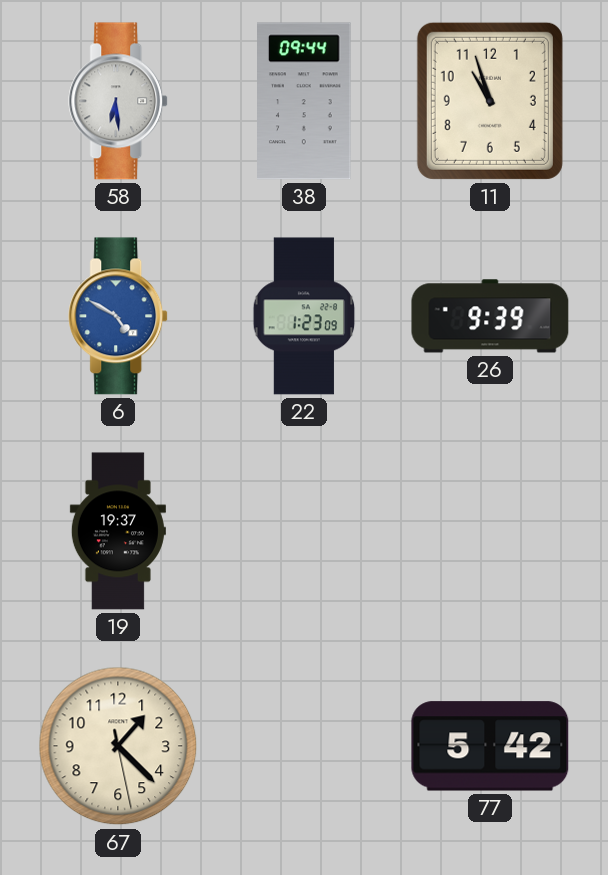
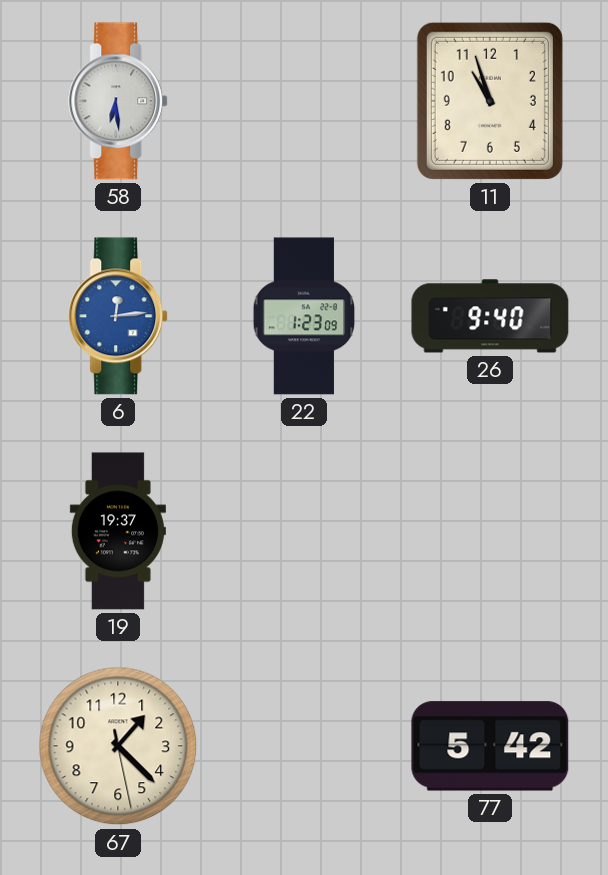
38: 09:44 -> none (304, 101)
6: 4:50 -> 12:14 (119, 316)
26: 9:39 -> 9:40 (490, 316)
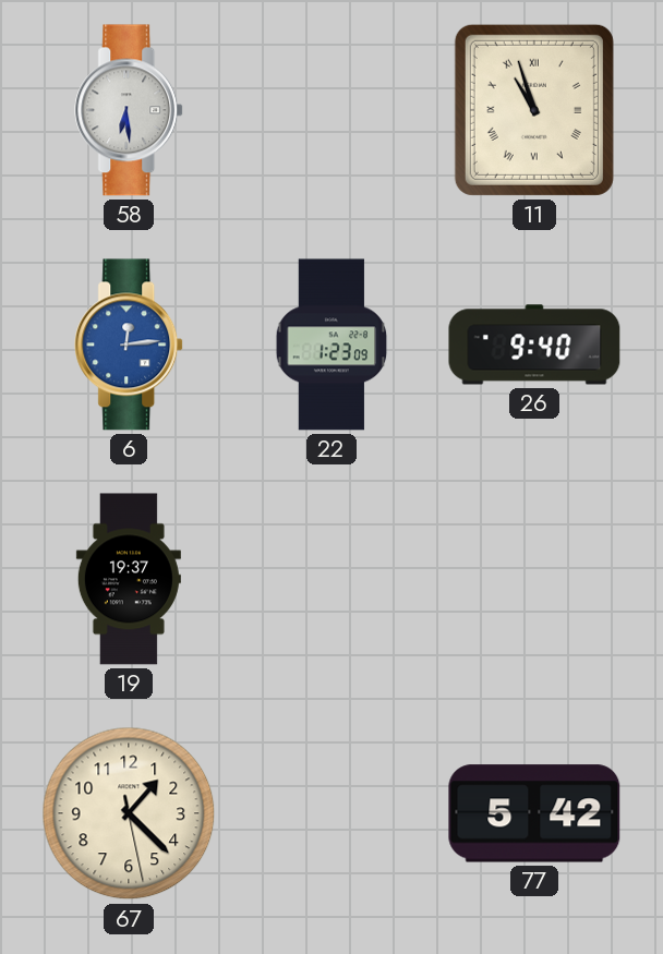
11 numerals: Arabic -> Roman (534, 110)
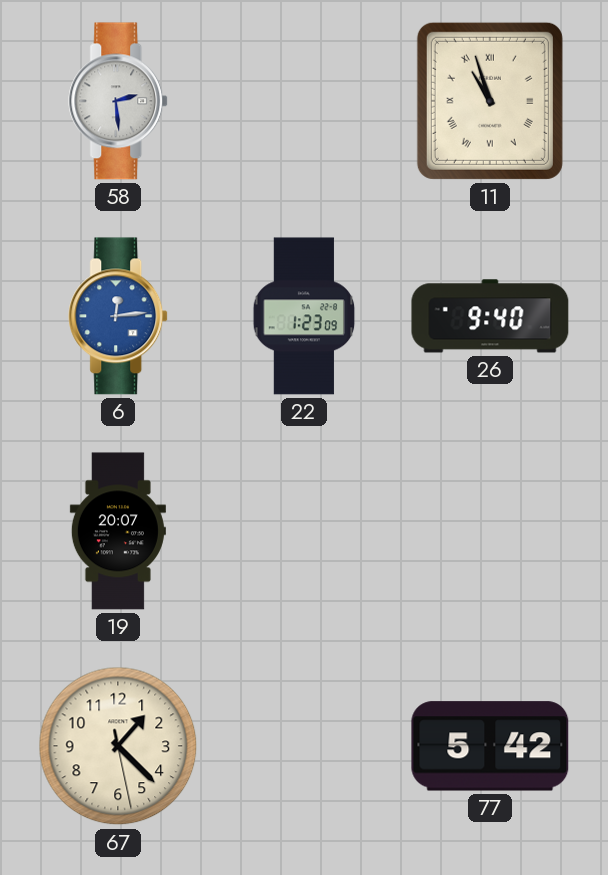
58: 6:29 -> 2:29 (119, 101)
19: 19:37 -> 20:07 (118, 531)
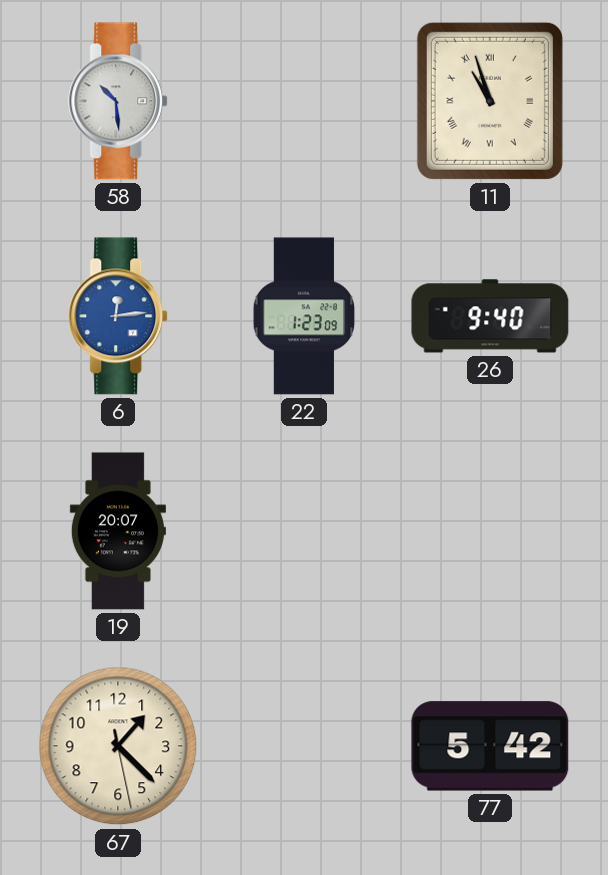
58: 2:29 -> 10:29 (119, 101)
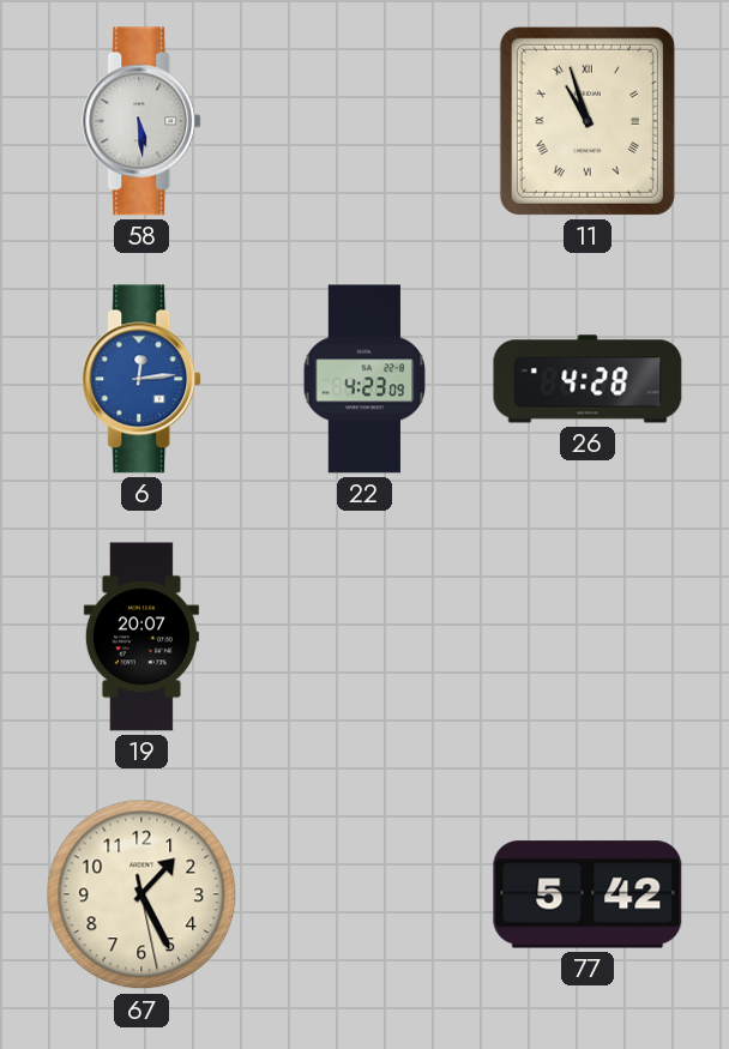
58: 10:29 -> 5:29 (143, 121)
22: 1:23 -> 4:23 (365, 379)
26: 9:40 -> 4:28 (588, 379)
67: 1:22 -> 1:25 (141, 894)
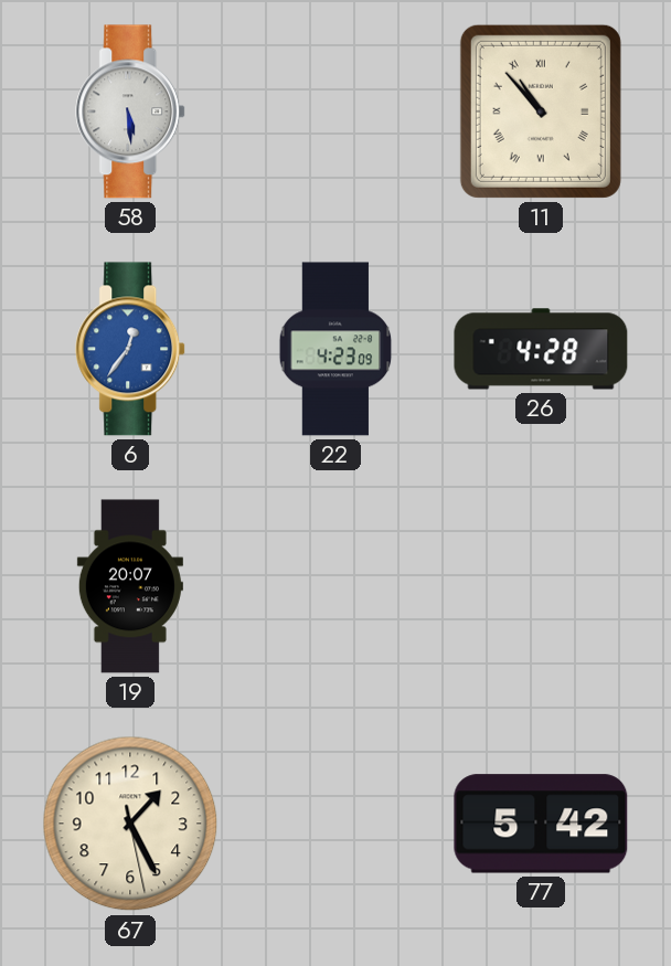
11: 10:57 -> 10:53 (541, 112)
6: 12:14 -> 12:36 (131, 349)
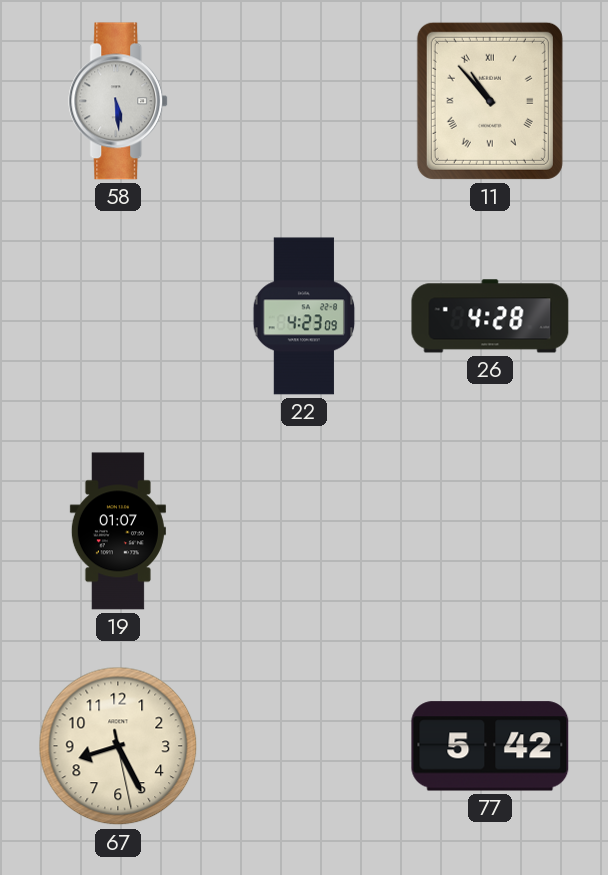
6: 12:36 -> none (131, 349)
19: 20:07 -> 01:07 (118, 531)
67: 1:25 -> 8:25 (118, 746)
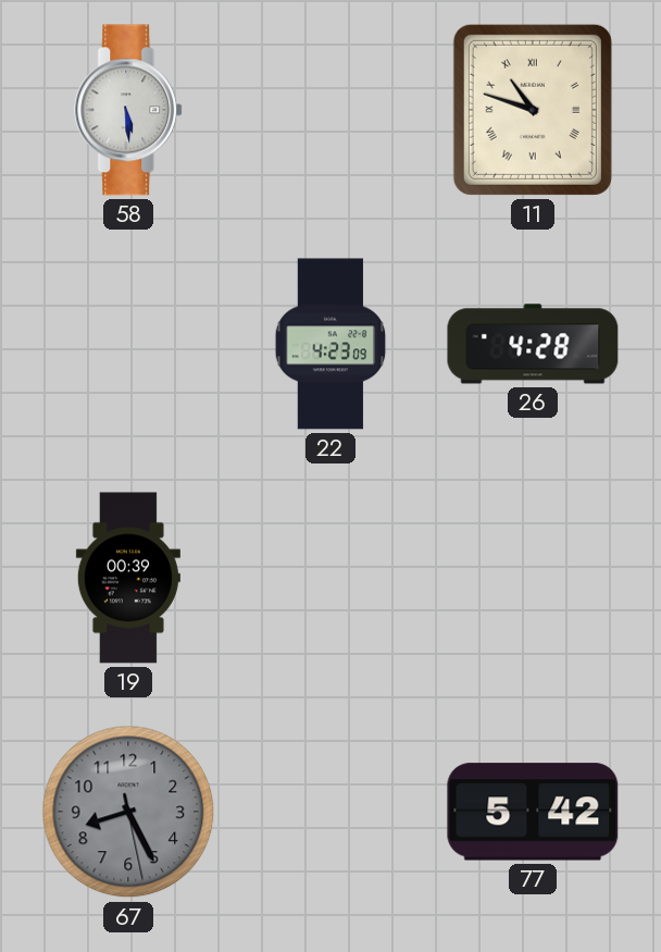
11: 10:53 -> 10:48 (533, 110)
19: 01:07 -> 00:39 (128, 578)
67 dial: cream -> grey (128, 812)
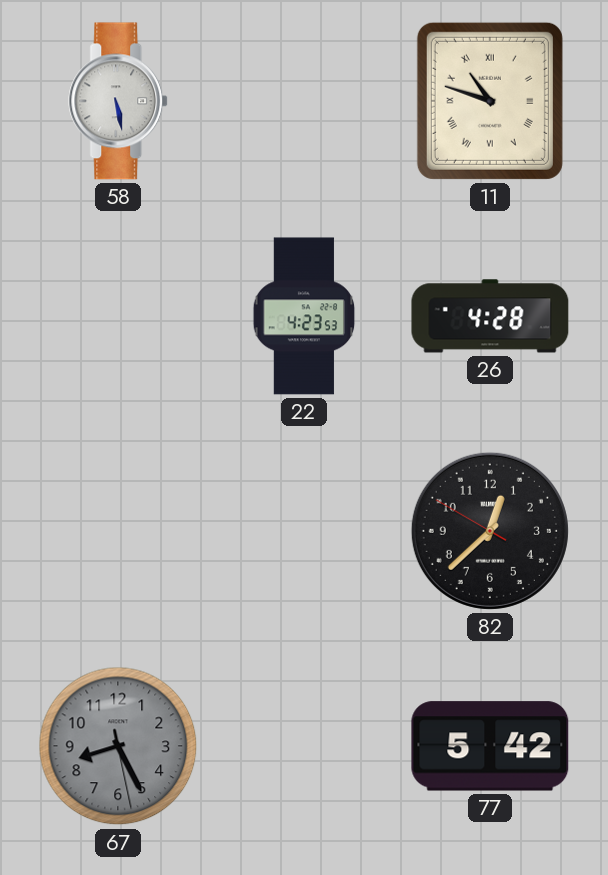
58: 5:29 -> 5:28 (119, 101)
22: 4:23:09 -> 4:23:53 (304, 316)
19: 00:39 -> none (128, 578)
82: none -> 12:37 (490, 531)
